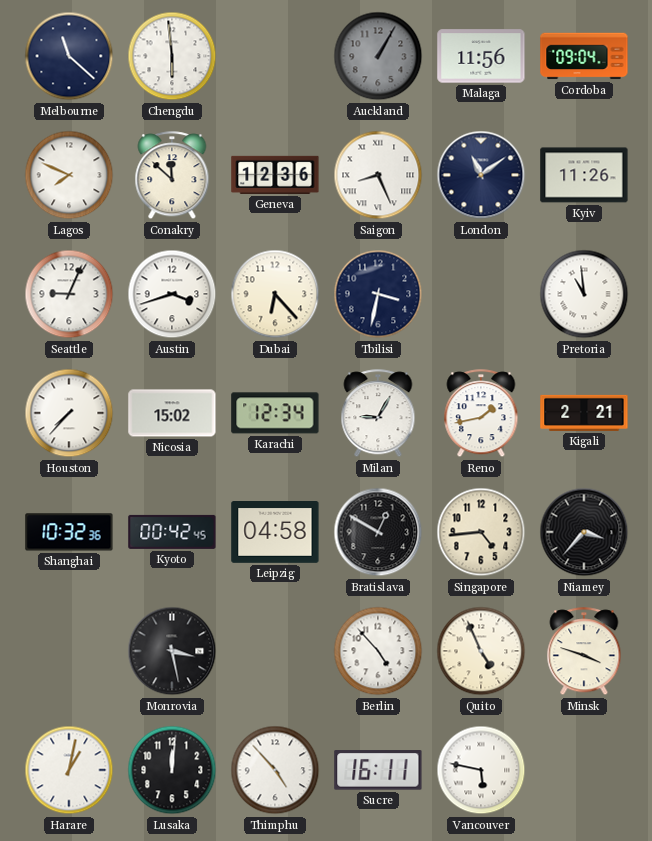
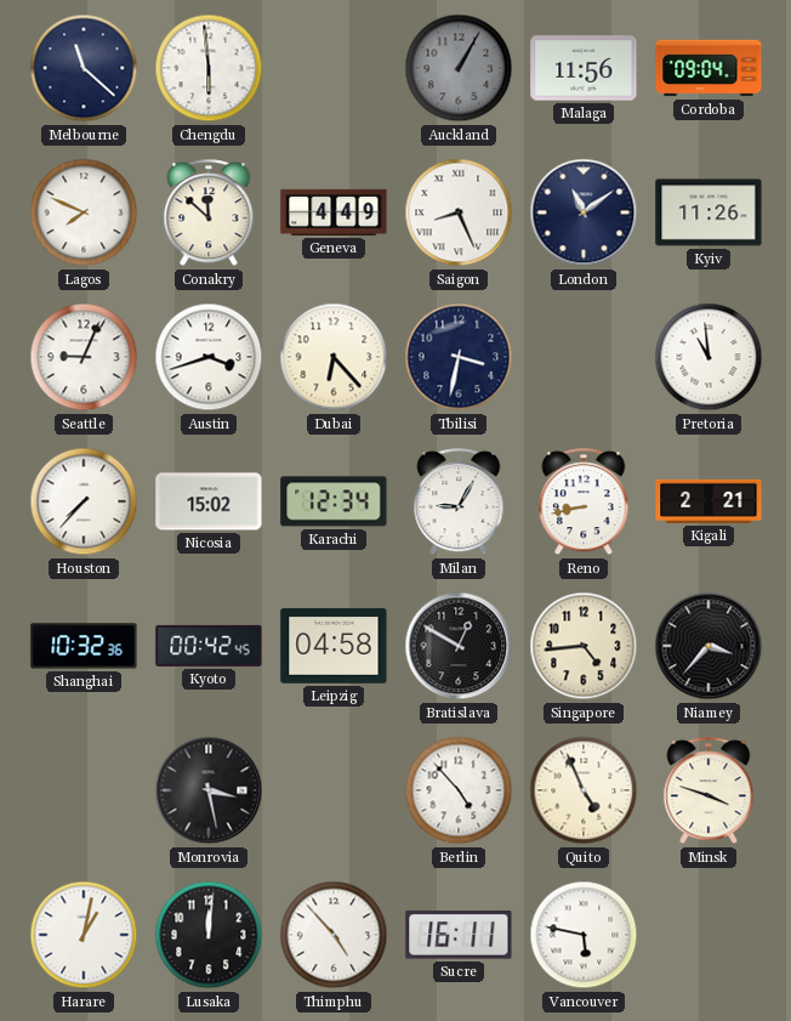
Geneva: 12:36 -> 4:49 (334, 212)
Reno: 1:43 -> 8:43 (584, 503)
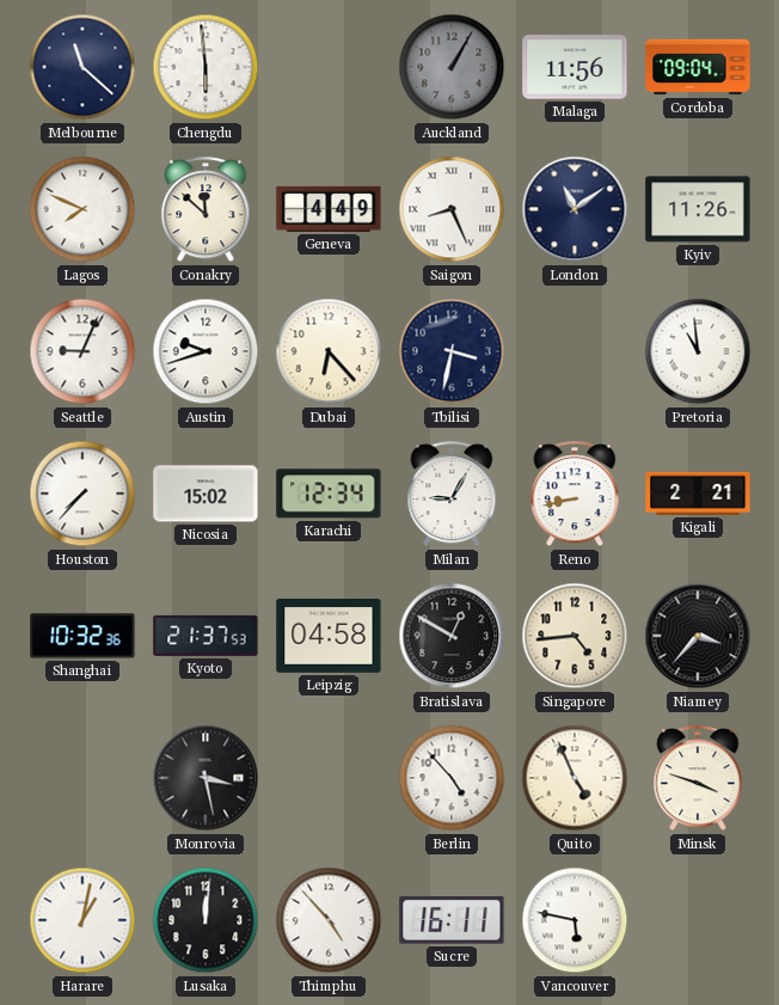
Austin: 3:42 -> 9:42 (206, 351)
Kyoto: 00:42 -> 21:37 (206, 636)
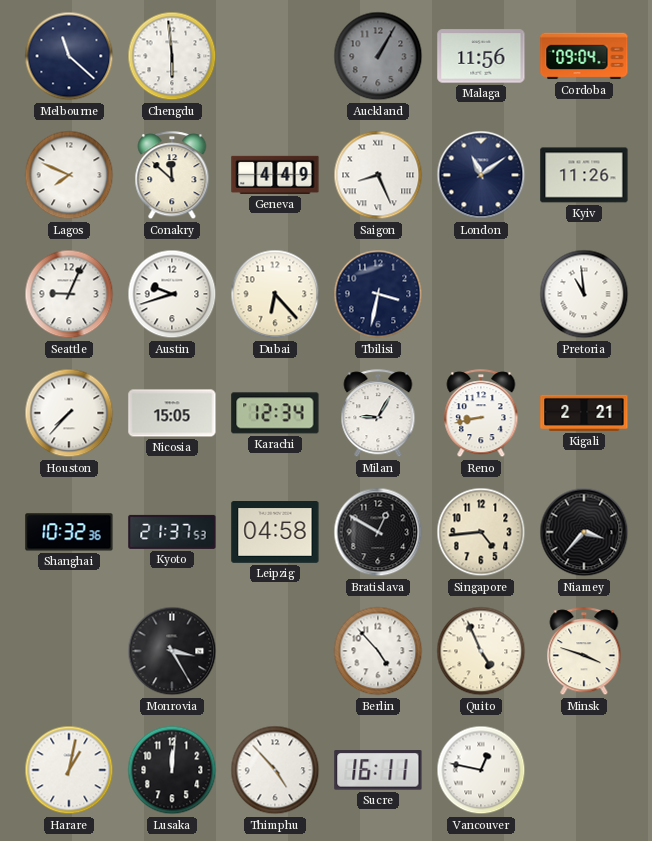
Nicosia: 15:02 -> 15:05 (172, 413)
Monrovia: 3:28 -> 3:25 (172, 651)
Vancouver: 5:47 -> 12:47 (481, 770)
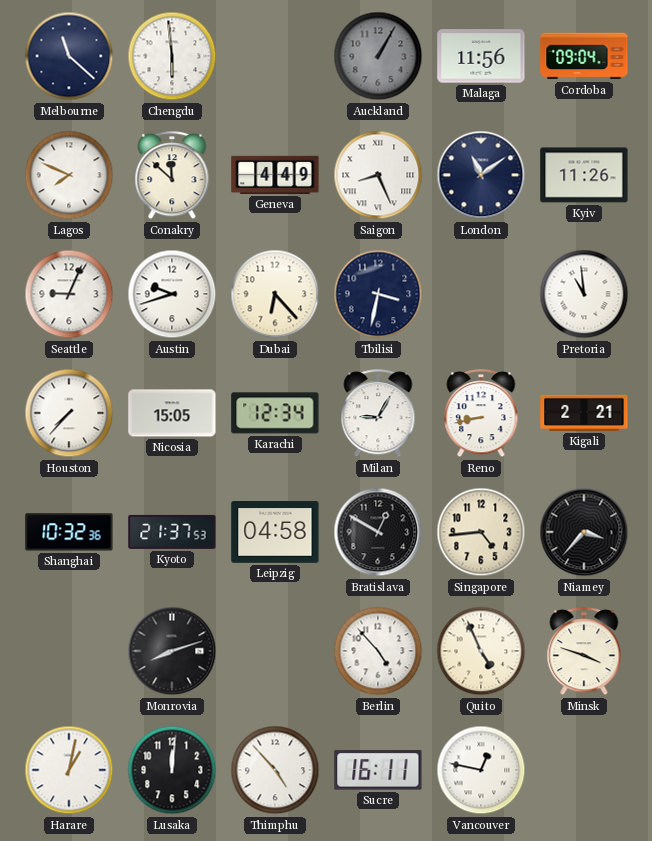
Monrovia: 3:25 -> 8:12 (172, 651)
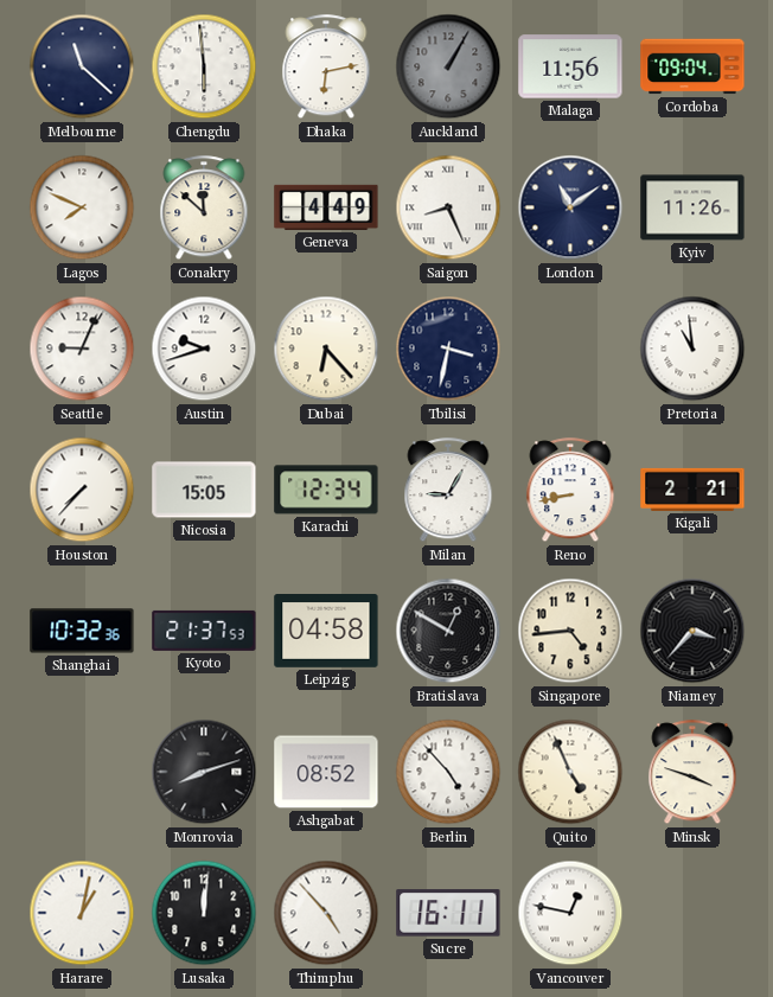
Dhaka: none -> 6:13 (326, 68)
Ashgabat: none -> 08:52 (326, 772)
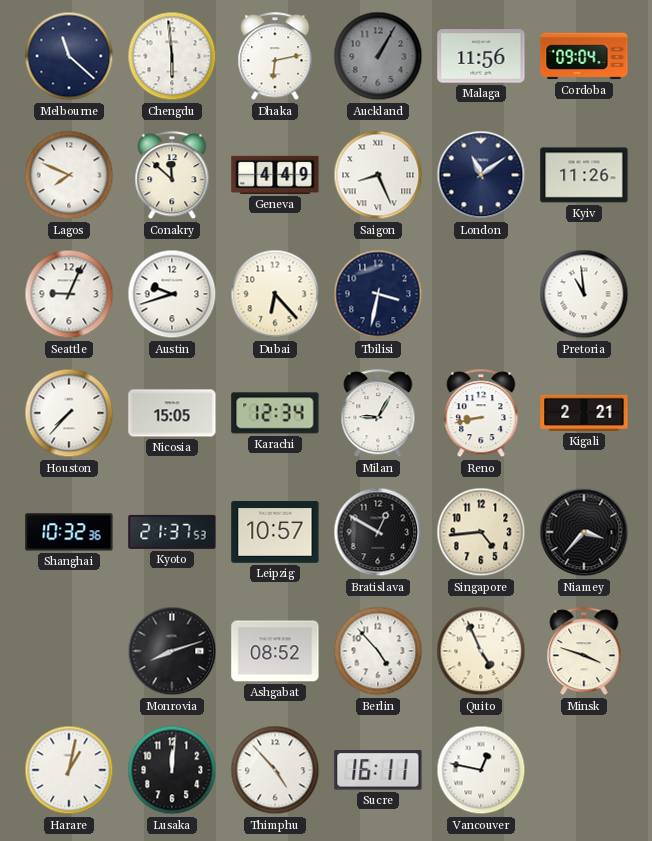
Leipzig: 04:58 -> 10:57 (275, 533)
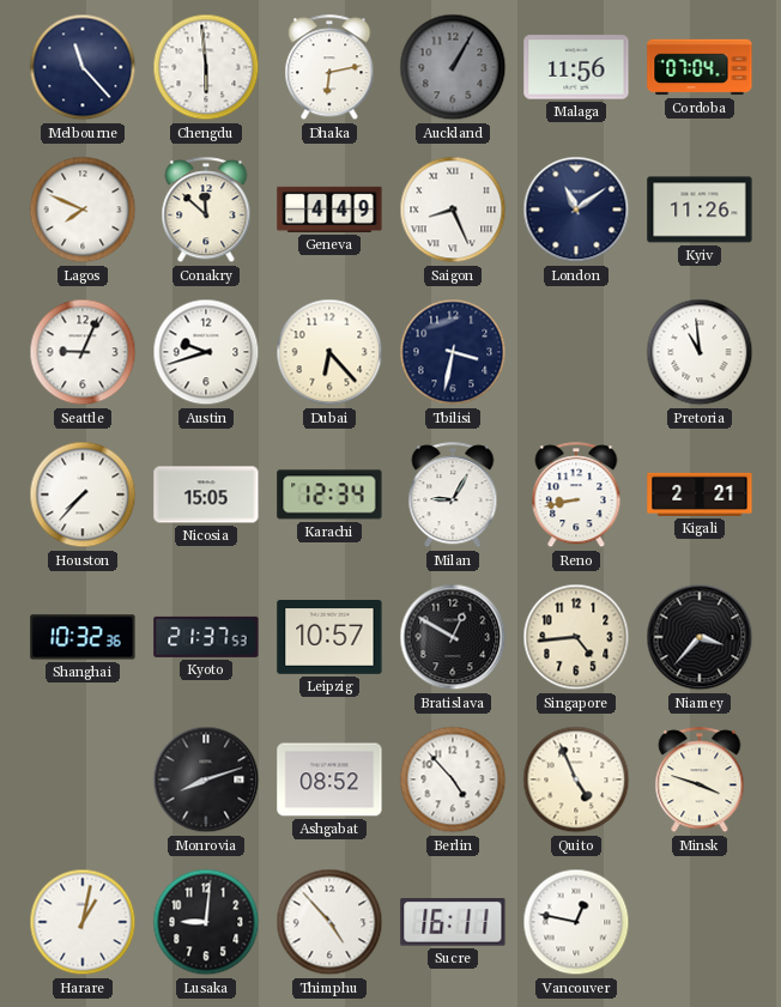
Melbourne: 11:22 -> 11:23 (83, 67)
Cordoba: 09:04 -> 07:04 (700, 67)
Lusaka: 12:01 -> 9:01 (206, 922)
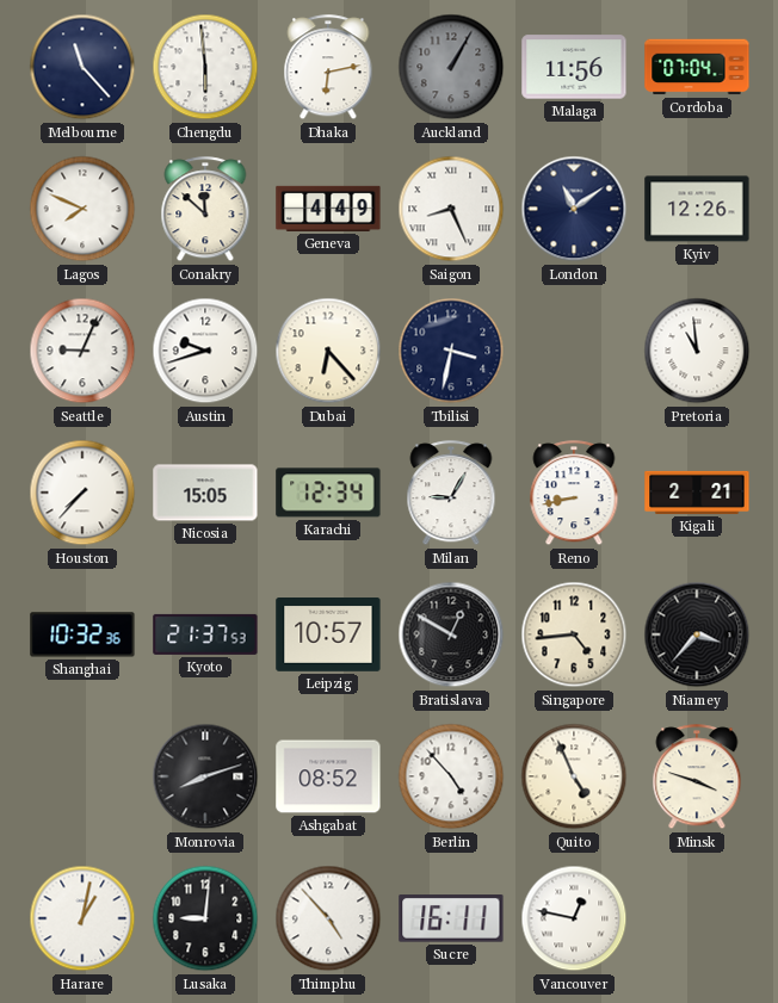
Kyiv: 11:26 -> 12:26 (697, 209)
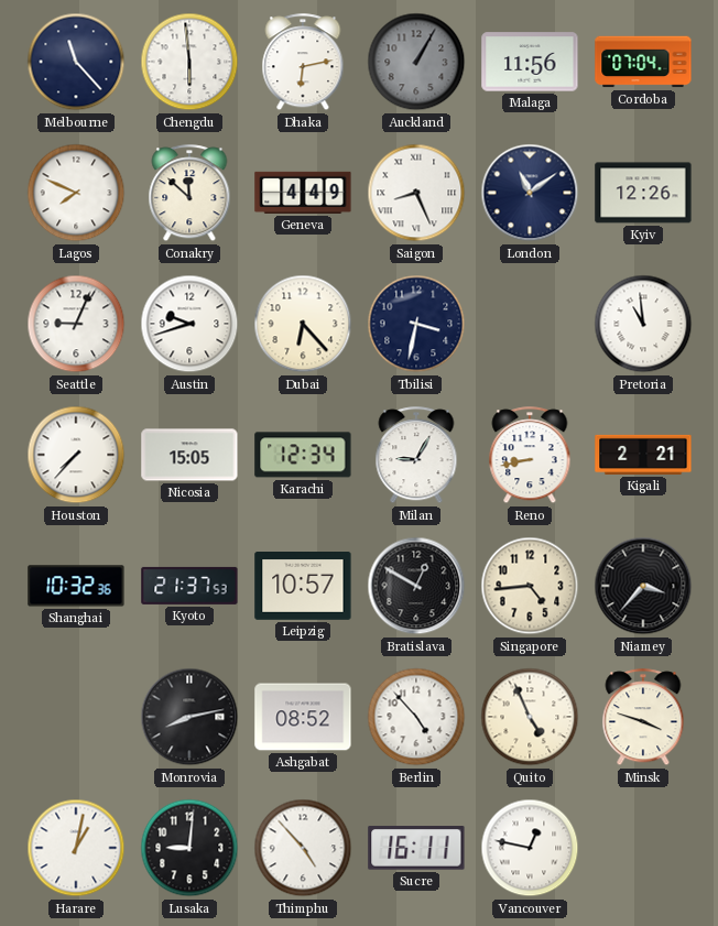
Monrovia: 8:12 -> 8:13 (189, 717)
